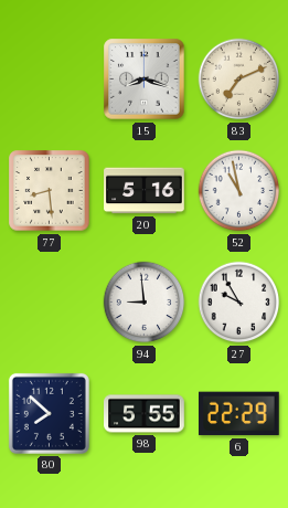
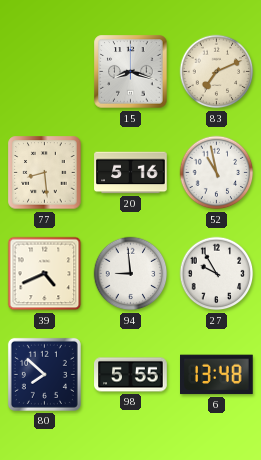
39: none -> 4:41 (45, 274)
6: 22:29 -> 13:48 (217, 375)
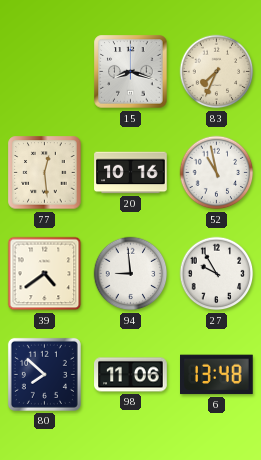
83: 7:11 -> 7:34 (217, 72)
77: 8:29 -> 12:29 (45, 173)
20: 5:16 -> 10:16 (131, 173)
39: 4:41 -> 4:39 (45, 274)
98: 5:55 -> 11:06 (131, 375)
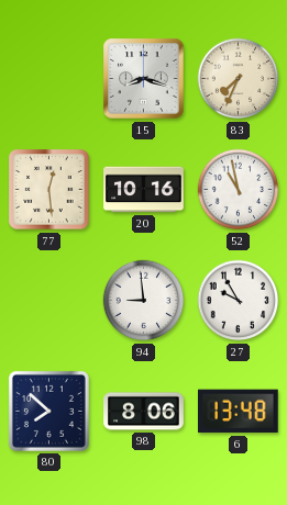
39: 4:39 -> none (45, 274)
98: 11:06 -> 8:06 (144, 412)
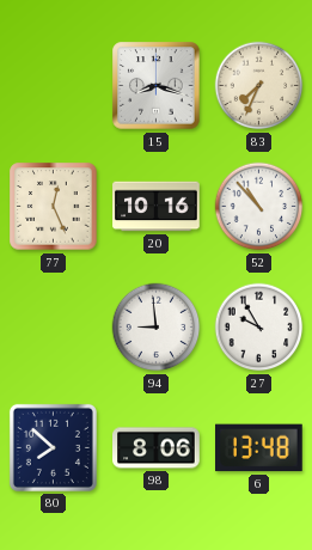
77: 12:29 -> 12:26 (54, 207)
52: 10:58 -> 10:53 (259, 207)
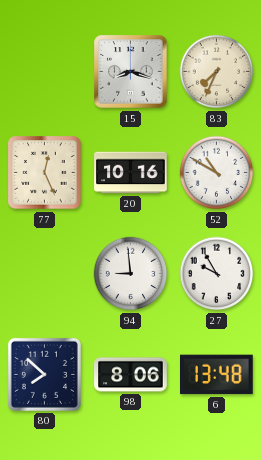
52: 10:53 -> 10:50 (217, 173)
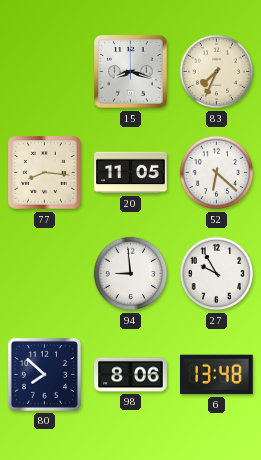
77: 12:26 -> 8:16 (45, 173)
20: 10:16 -> 11:05 (131, 173)
52: 10:50 -> 6:22 (217, 173)
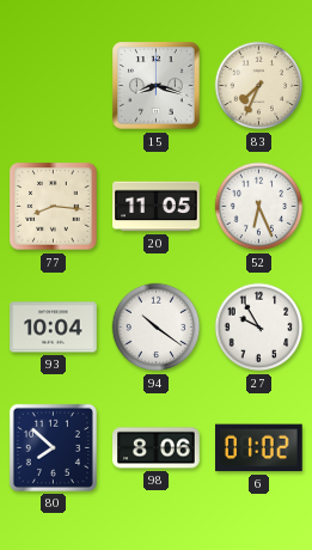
52: 6:22 -> 6:26 (259, 207)
93: none -> 10:04 (54, 328)
94: 8:59 -> 10:21 (157, 328)
6: 13:48 -> 01:02 (259, 448)
